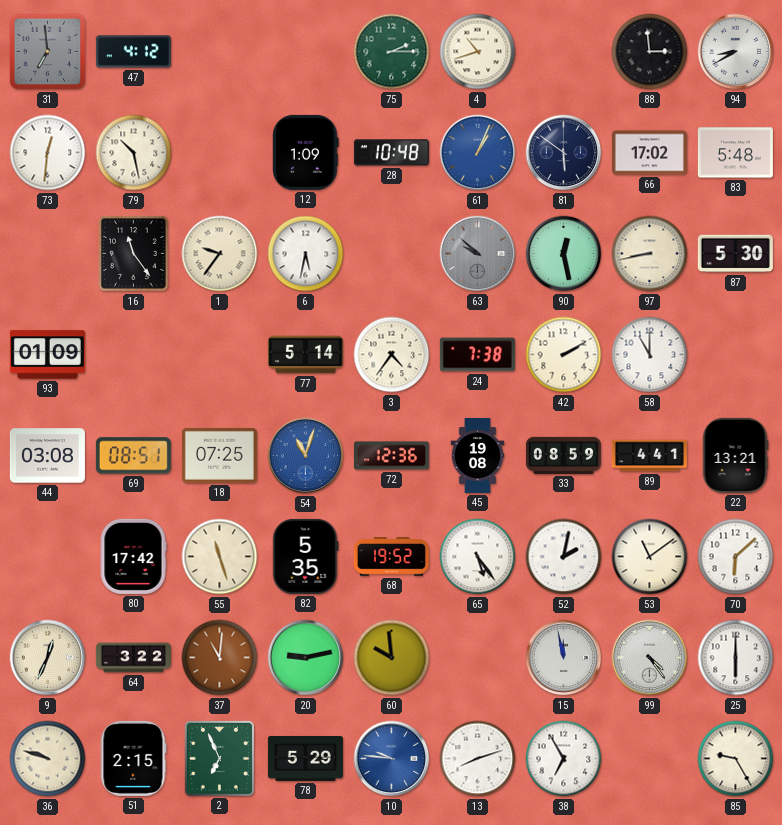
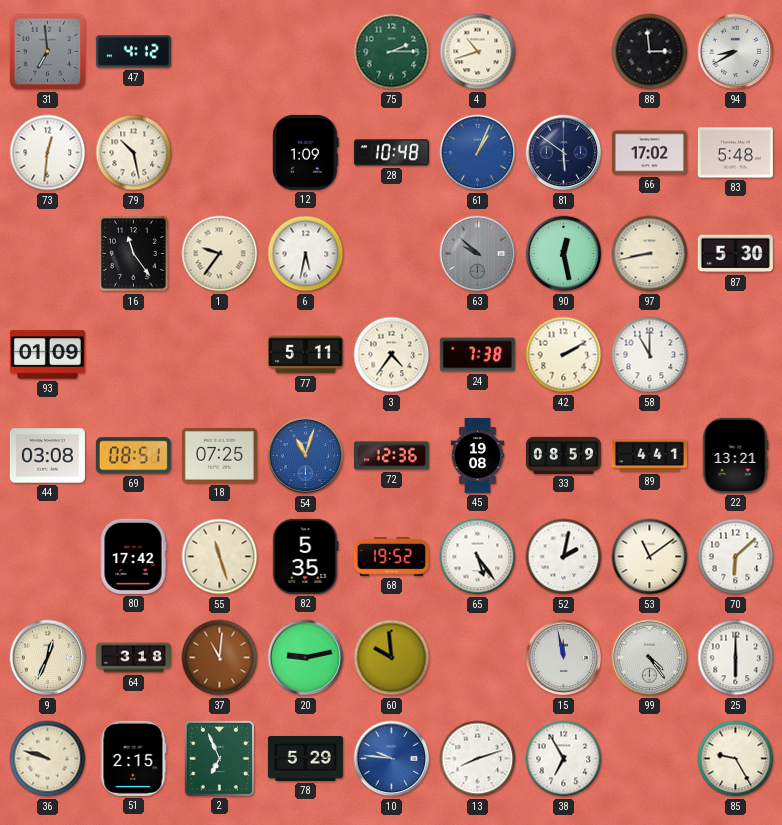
77: 5:14 -> 5:11 (305, 355)
64: 3:22 -> 3:18 (133, 658)
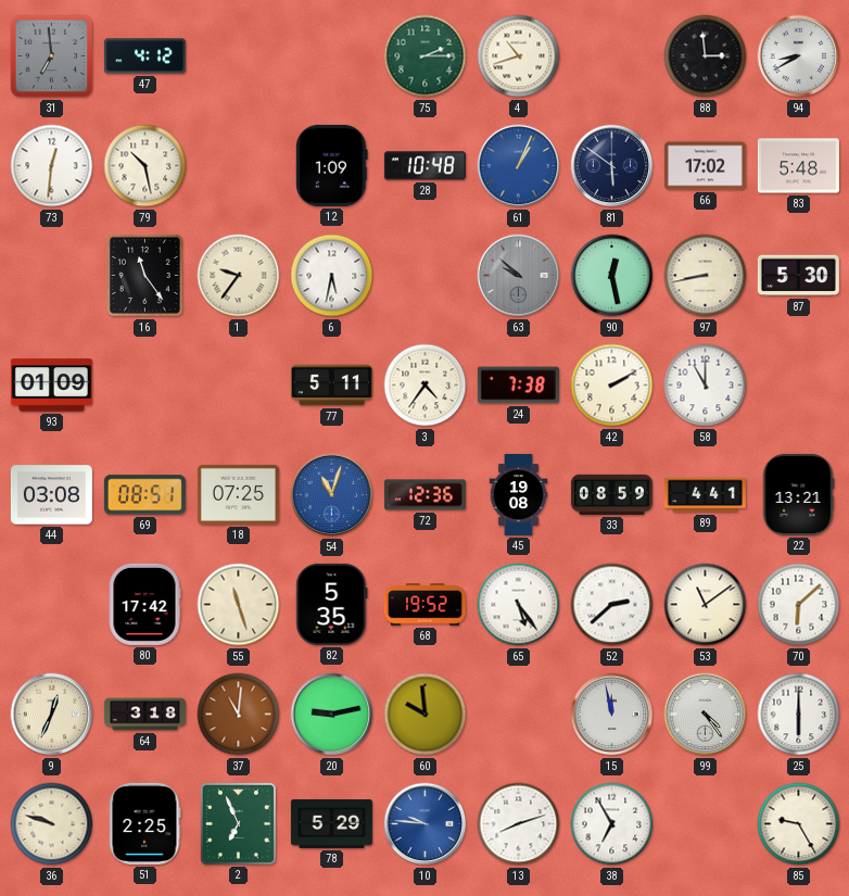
52: 2:02 -> 2:38 (612, 605)
51: 2:15 -> 2:25 (144, 823)
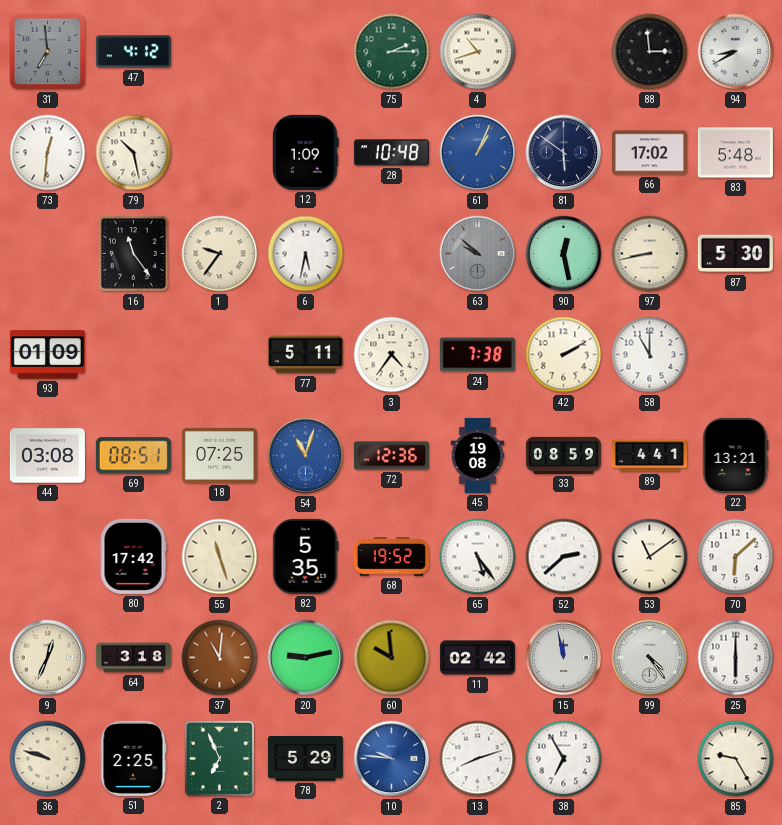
11: none -> 02:42 (477, 658)
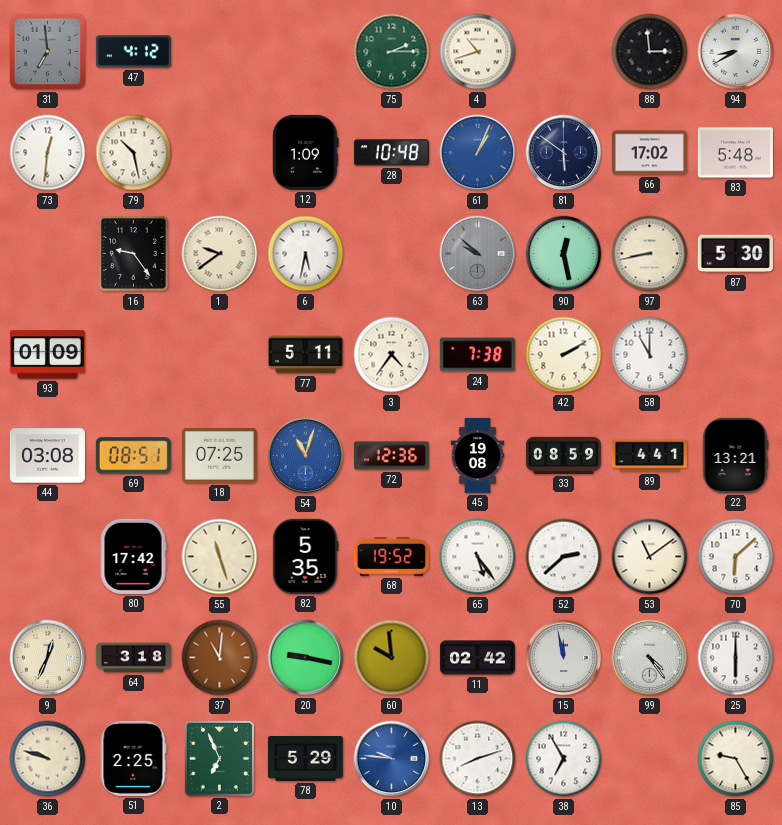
16: 11:24 -> 9:24 (134, 254)
1: 9:36 -> 9:39 (220, 254)
20: 9:13 -> 9:17 (306, 658)
